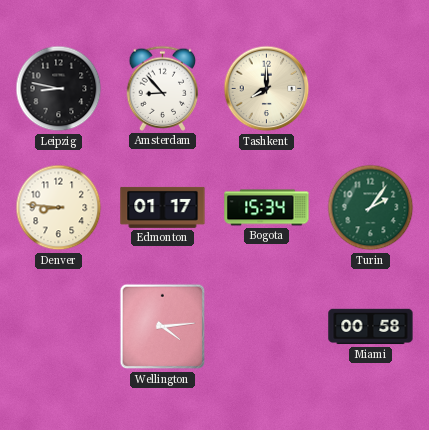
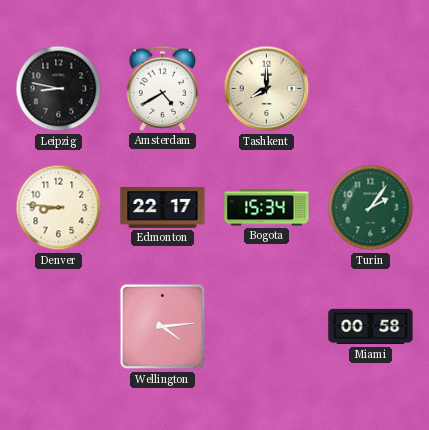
Amsterdam: 8:53 -> 4:40 (163, 88)
Edmonton: 01:17 -> 22:17 (163, 207)
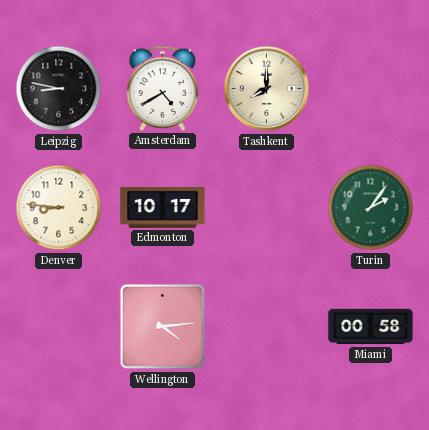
Edmonton: 22:17 -> 10:17 (163, 207)
Bogota: 15:34 -> none (267, 208)
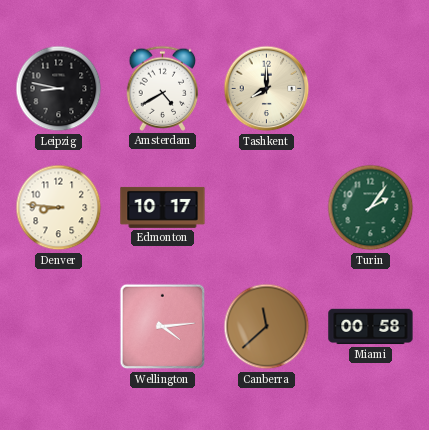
Canberra: none -> 11:38 (267, 327)
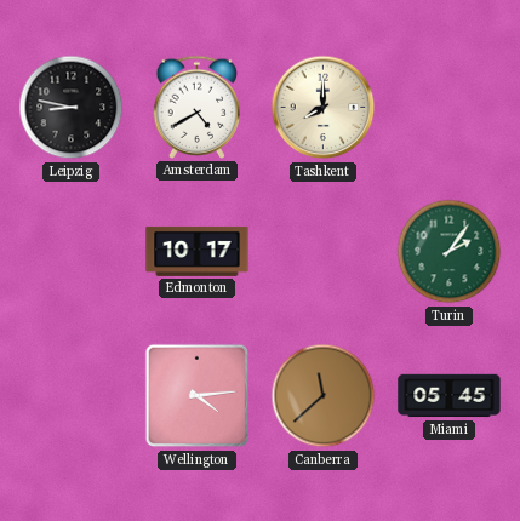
Denver: 8:46 -> none (59, 208)
Miami: 00:58 -> 05:45 (450, 396)
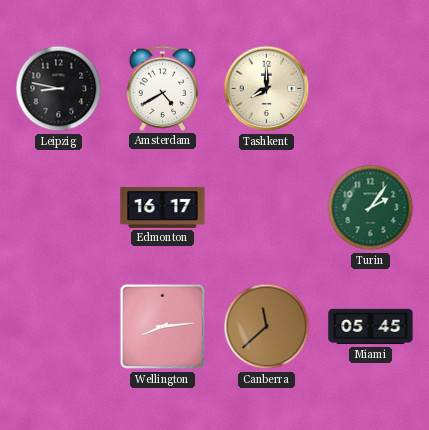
Edmonton: 10:17 -> 16:17 (163, 207)
Wellington: 4:14 -> 8:14 (163, 327)
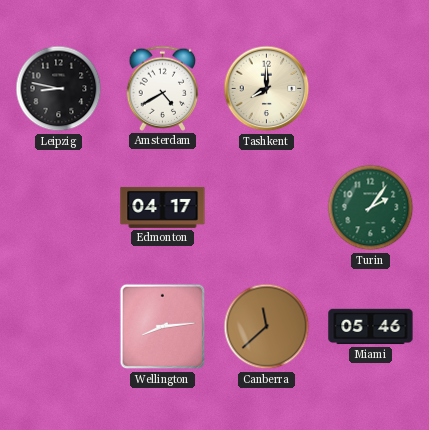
Edmonton: 16:17 -> 04:17 (163, 207)
Miami: 05:45 -> 05:46 (371, 327)
